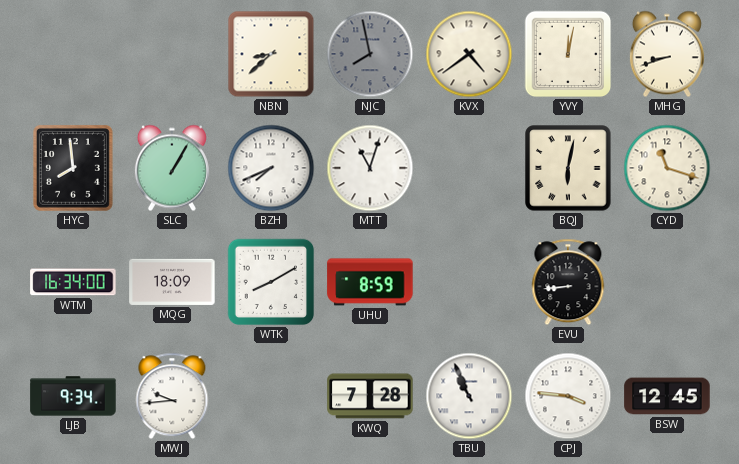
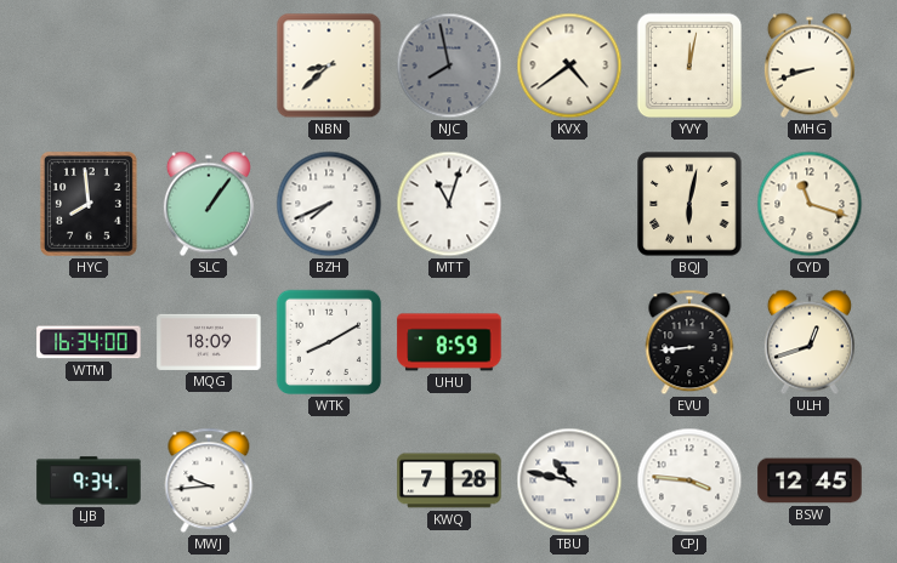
SLC: 1:05 -> 1:06 (209, 204)
ULH: none -> 12:42 (810, 342)
TBU: 10:56 -> 10:47 (569, 480)
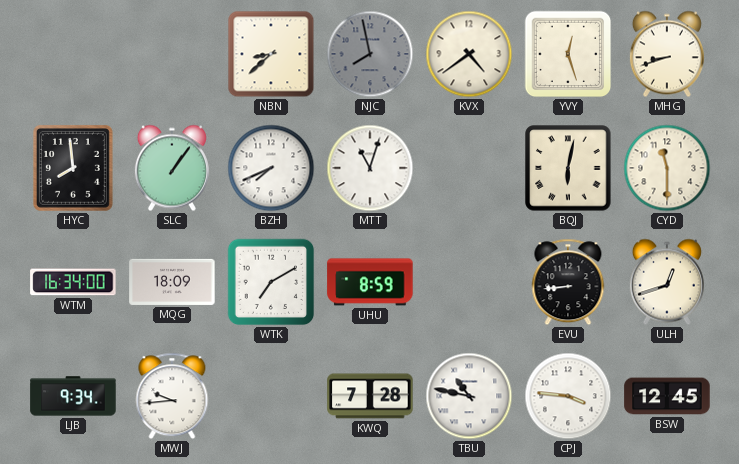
YVY: 12:02 -> 12:27 (568, 54)
CYD: 11:18 -> 11:30 (667, 168)
WTK: 8:10 -> 7:10 (271, 282)
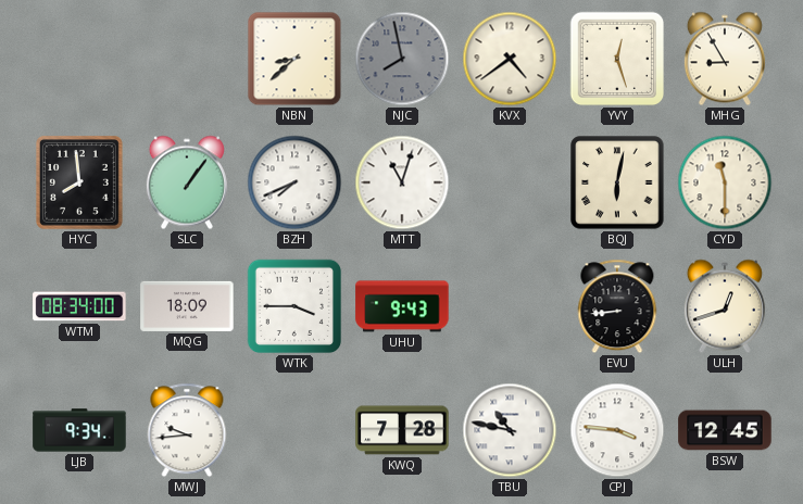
MHG: 8:42 -> 8:55 (725, 59)
WTM: 16:34 -> 08:34 (79, 306)
WTK: 7:10 -> 3:45 (294, 306)
UHU: 8:59 -> 9:43 (402, 306)
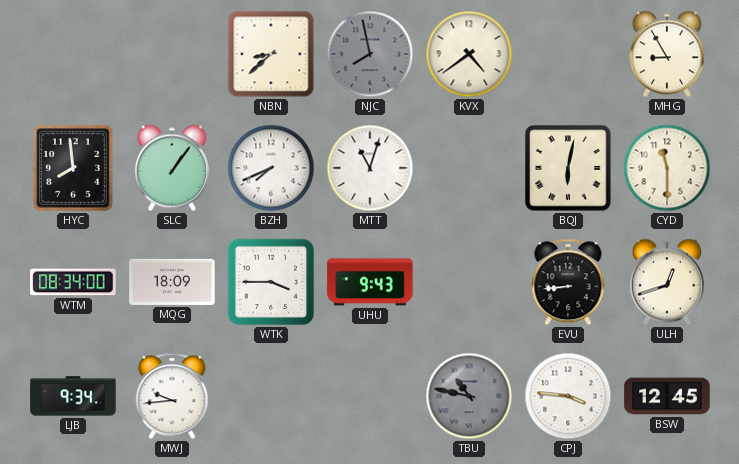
YVY: 12:27 -> none (617, 59)
KWQ: 7:28 -> none (402, 430)
TBU dial: white -> grey (469, 396)
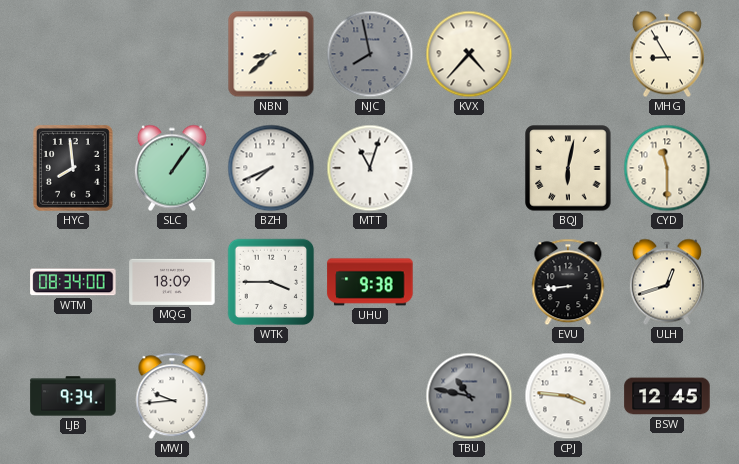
KVX: 4:39 -> 4:37 (469, 54)
UHU: 9:43 -> 9:38 (370, 282)
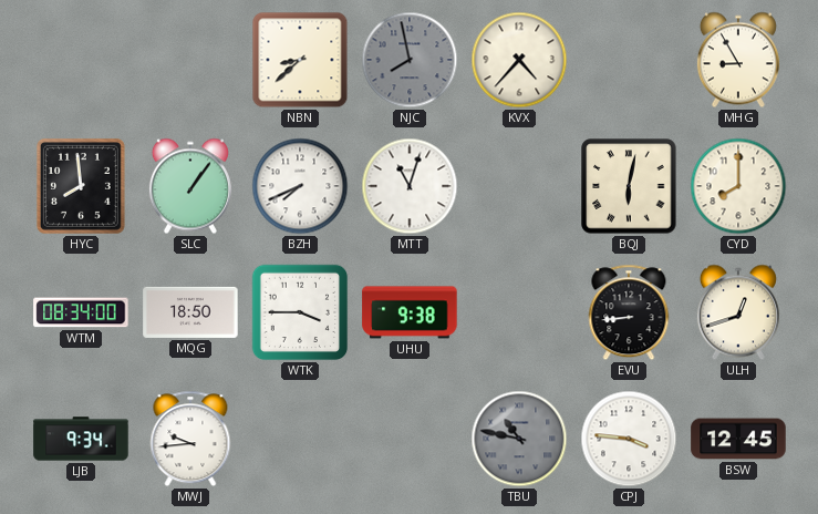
CYD: 11:30 -> 8:00 (738, 186)
MQG: 18:09 -> 18:50 (190, 312)
